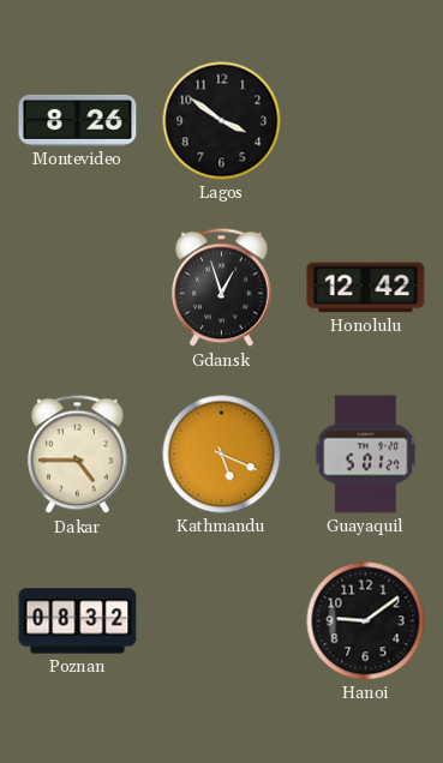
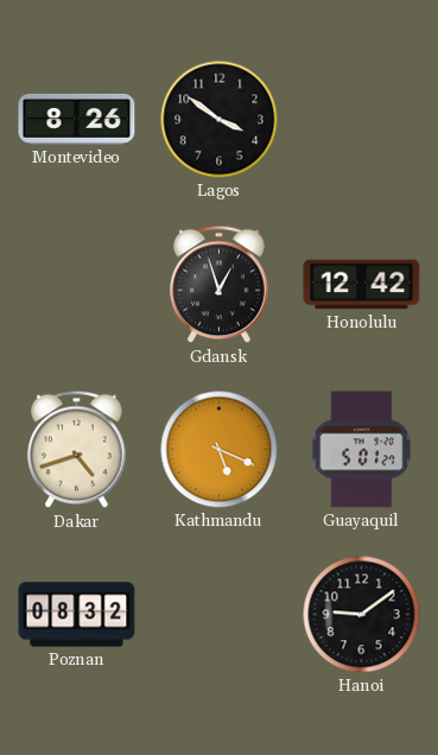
Dakar: 4:45 -> 4:42 (77, 450)
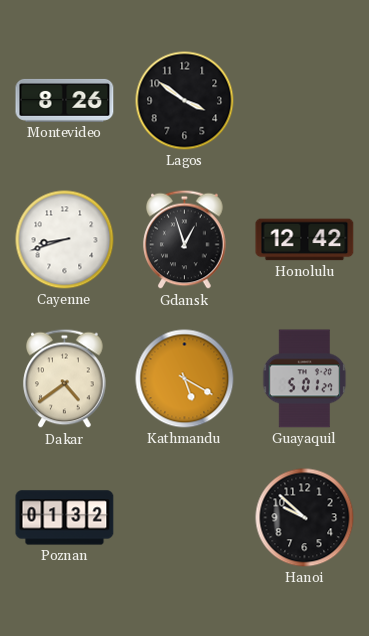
Cayenne: none -> 8:42 (65, 240)
Dakar: 4:42 -> 4:39 (65, 379)
Kathmandu: 5:19 -> 5:20 (185, 379)
Poznan: 08:32 -> 01:32 (65, 518)
Hanoi: 9:09 -> 9:52 (305, 518)
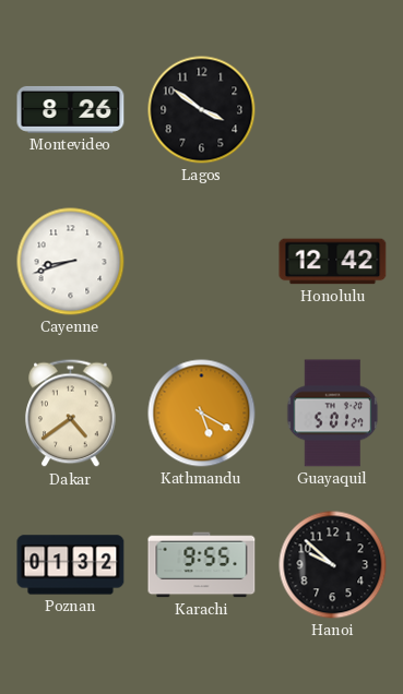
Gdansk: 12:57 -> none (185, 240)
Karachi: none -> 9:55 (202, 565)
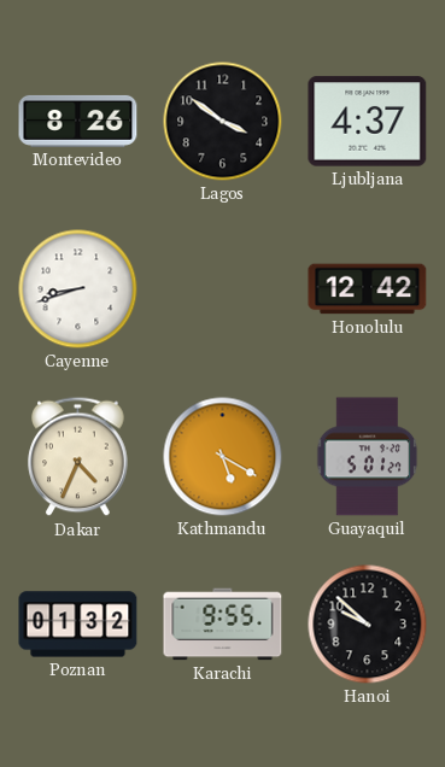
Ljubljana: none -> 4:37 (368, 122)
Dakar: 4:39 -> 4:34 (78, 457)
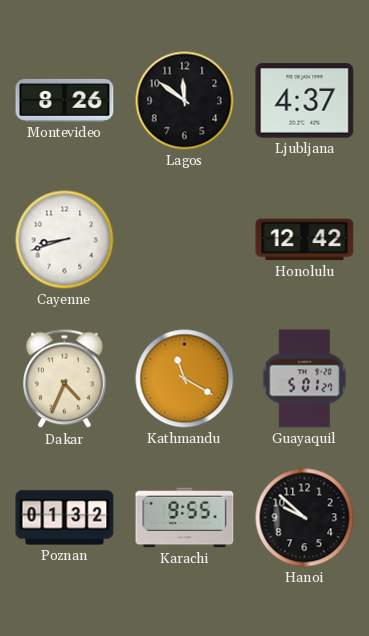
Lagos: 3:51 -> 11:51 (185, 101)
Kathmandu: 5:20 -> 11:20 (185, 379)
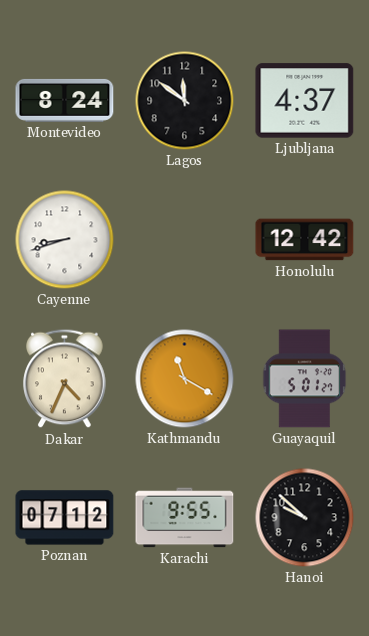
Montevideo: 8:26 -> 8:24 (65, 100)
Poznan: 01:32 -> 07:12 (65, 518)
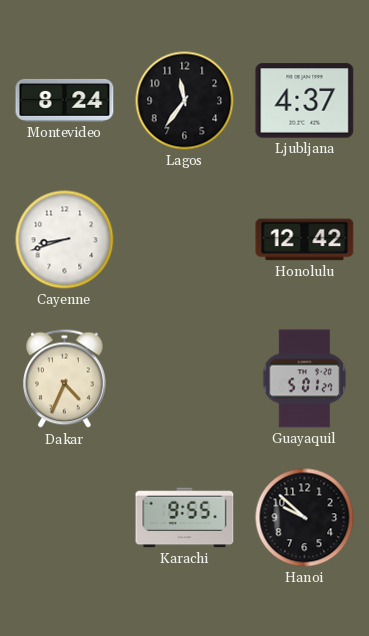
Lagos: 11:51 -> 11:36 (185, 101)
Kathmandu: 11:20 -> none (185, 379)
Poznan: 07:12 -> none (65, 518)
